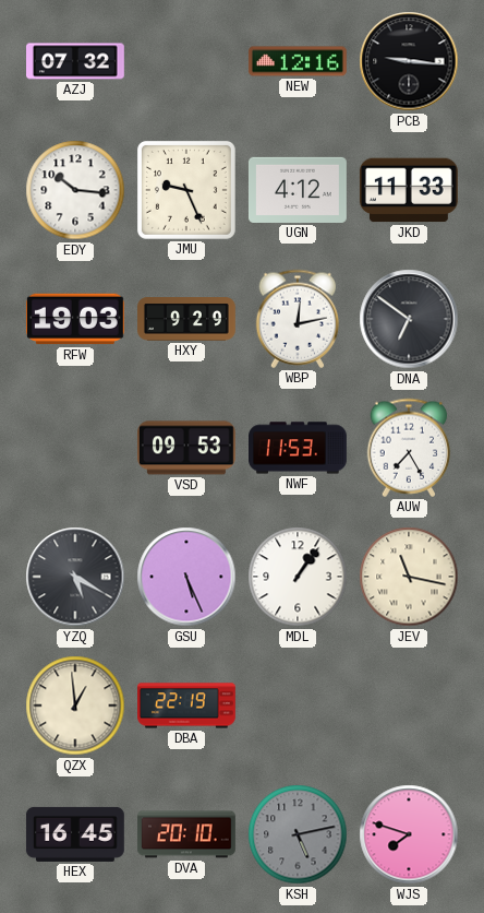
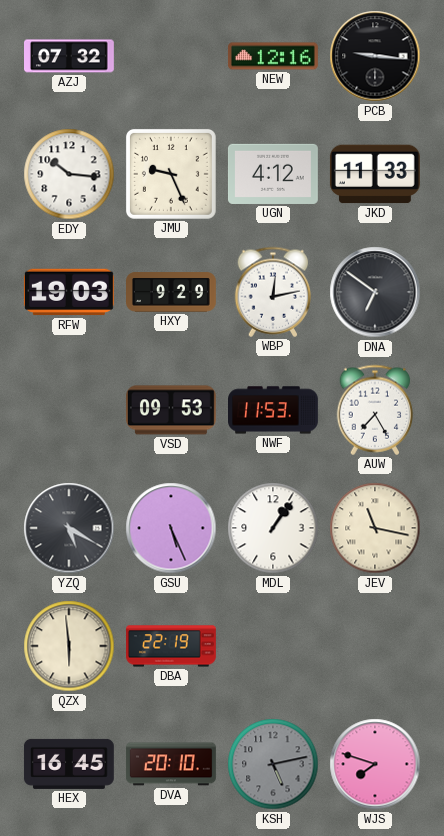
QZX: 12:59 -> 5:59 (69, 646)
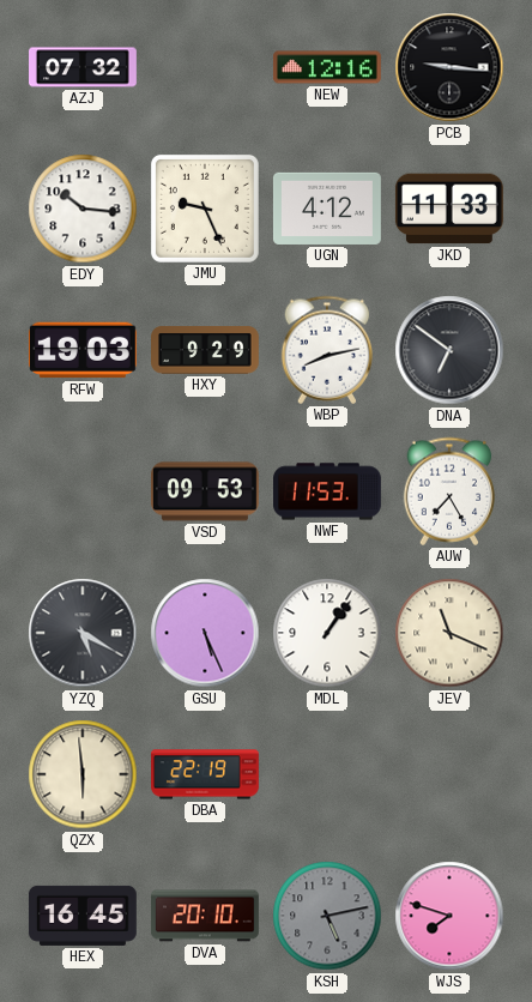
WBP: 12:13 -> 8:13 (327, 350)
JEV: 11:17 -> 11:19 (449, 633)
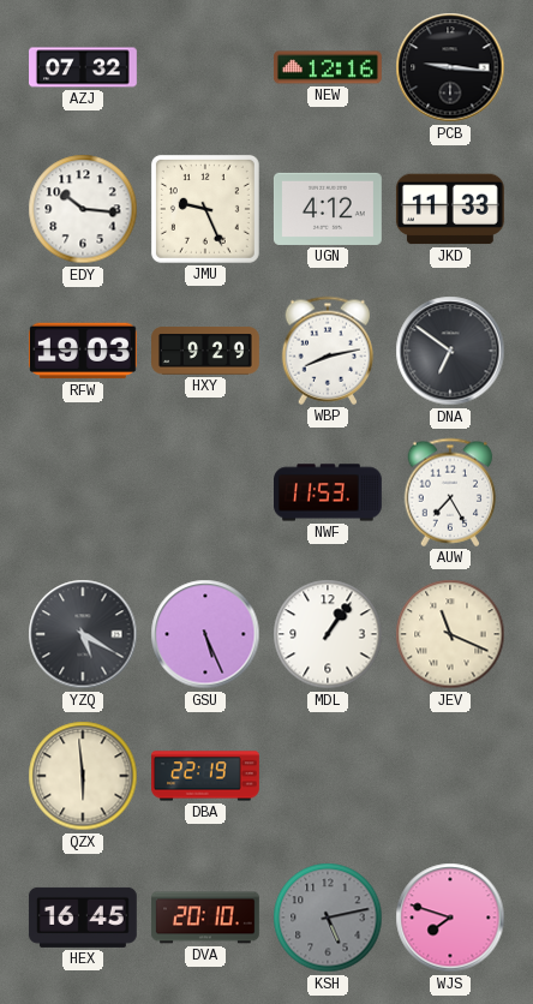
VSD: 09:53 -> none (205, 491)
